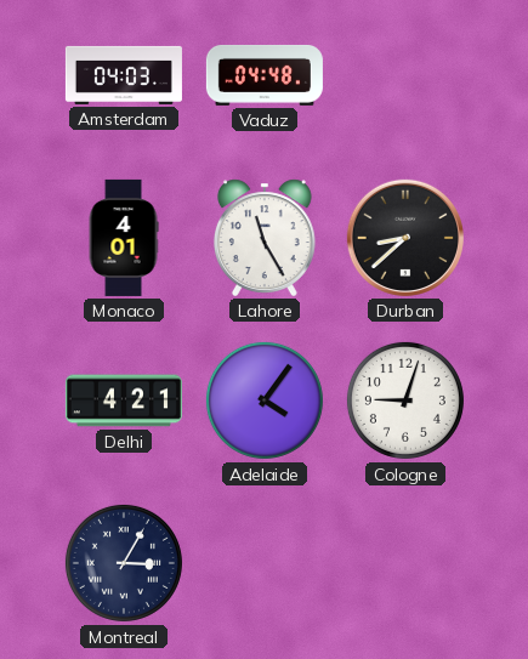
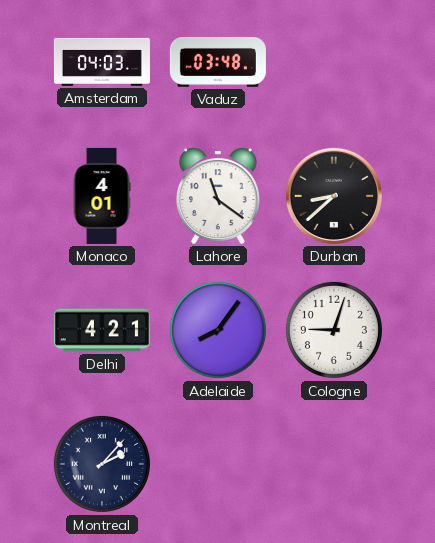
Vaduz: 04:48 -> 03:48 (218, 62)
Lahore: 11:25 -> 11:21 (218, 196)
Adelaide: 4:06 -> 8:06 (218, 330)
Montreal: 3:05 -> 2:07 (102, 464)
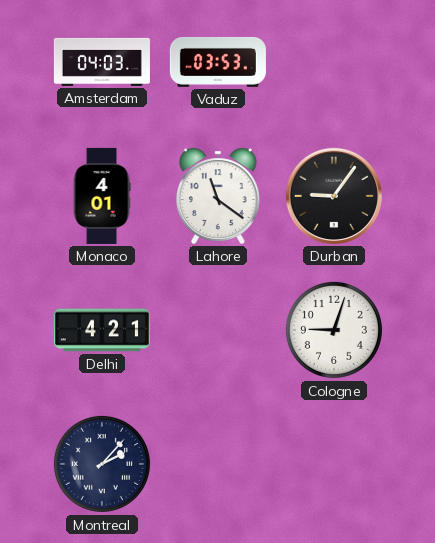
Vaduz: 03:48 -> 03:53 (218, 62)
Durban: 8:38 -> 9:06 (334, 196)
Adelaide: 8:06 -> none (218, 330)
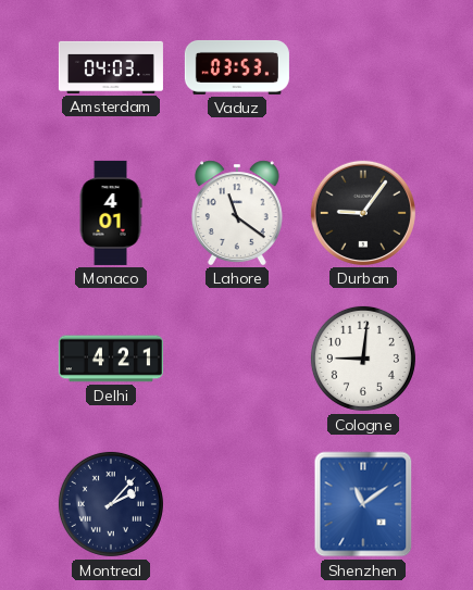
Cologne: 9:03 -> 9:01 (363, 359)
Shenzhen: none -> 11:09 (363, 504)
